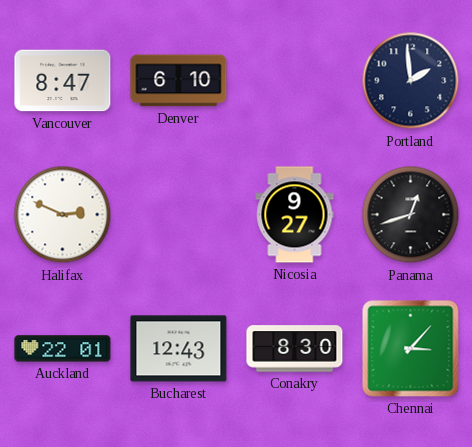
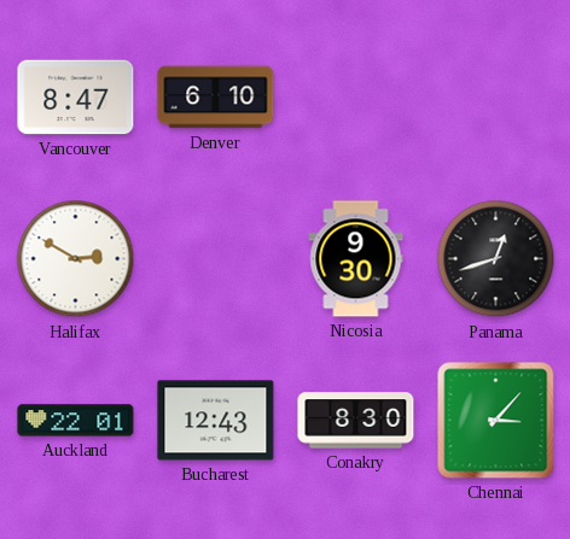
Portland: 1:59 -> none (411, 81)
Halifax: 2:49 -> 2:50 (76, 259)
Nicosia: 9:27 -> 9:30 (356, 259)
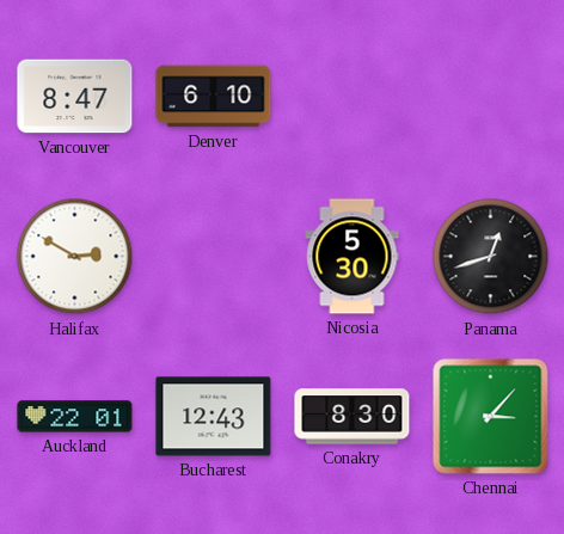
Nicosia: 9:30 -> 5:30 (352, 257)
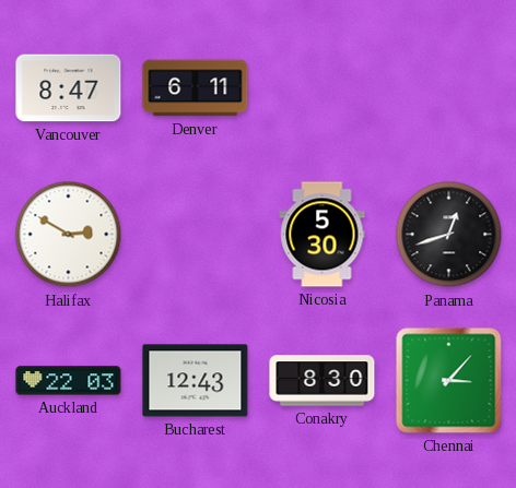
Denver: 6:10 -> 6:11 (196, 88)
Auckland: 22:01 -> 22:03 (69, 381)
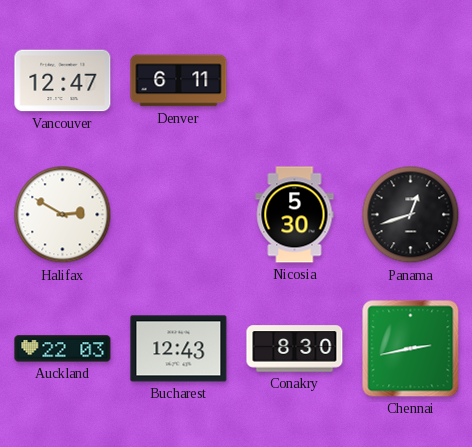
Vancouver: 8:47 -> 12:47 (63, 81)
Chennai: 3:07 -> 2:43 (411, 349)
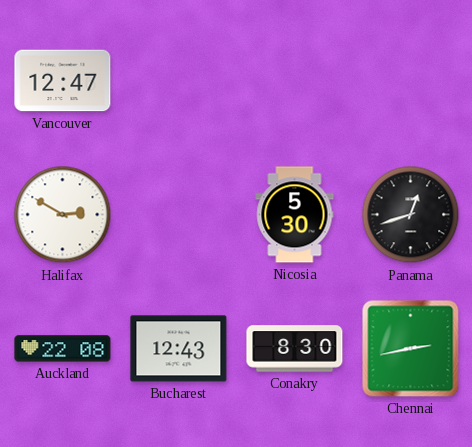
Denver: 6:11 -> none (179, 81)
Auckland: 22:03 -> 22:08 (63, 349)
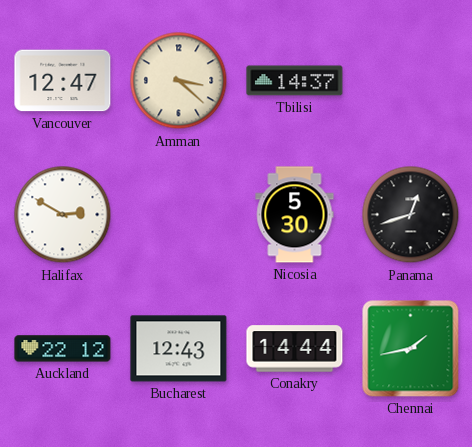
Amman: none -> 3:22 (179, 81)
Tbilisi: none -> 14:37 (295, 81)
Auckland: 22:08 -> 22:12 (63, 349)
Conakry: 8:30 -> 14:44 (295, 349)
Chennai: 2:43 -> 1:43 (411, 349)
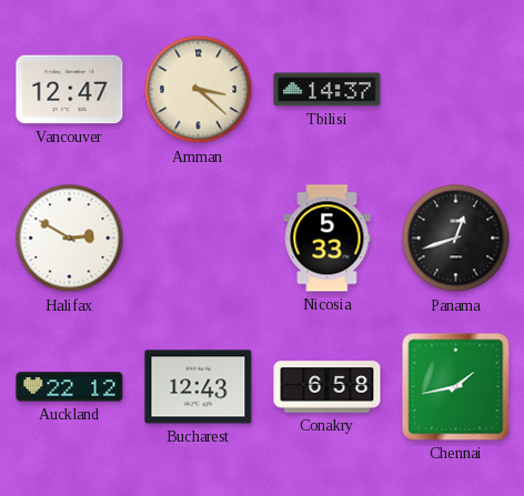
Nicosia: 5:30 -> 5:33 (327, 239)
Conakry: 14:44 -> 6:58 (327, 387)
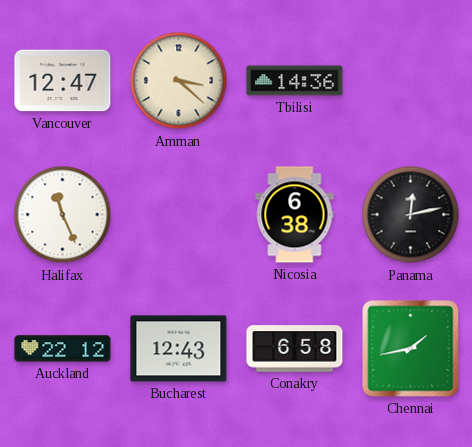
Tbilisi: 14:37 -> 14:36 (295, 81)
Halifax: 2:50 -> 11:26 (63, 215)
Nicosia: 5:33 -> 6:38 (295, 215)
Panama: 12:42 -> 12:13 (411, 215)
